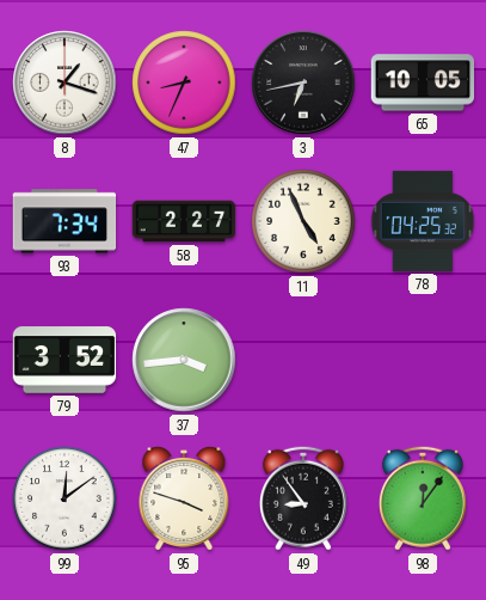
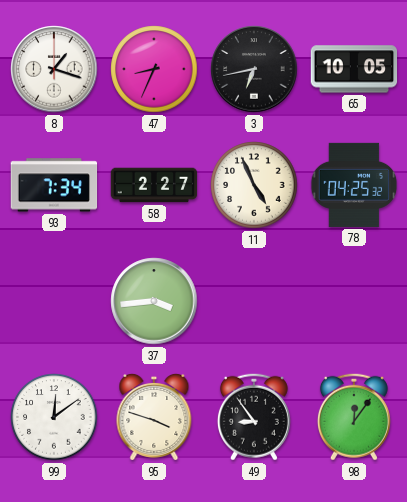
79: 3:52 -> none (64, 360)
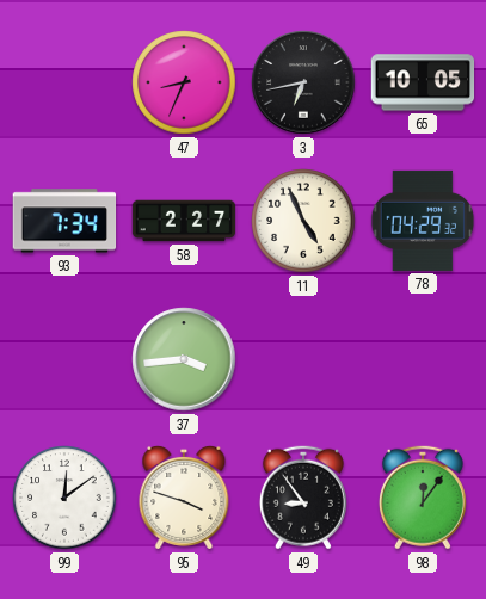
8: 1:18 -> none (54, 69)
78: 04:25 -> 04:29 (423, 221)
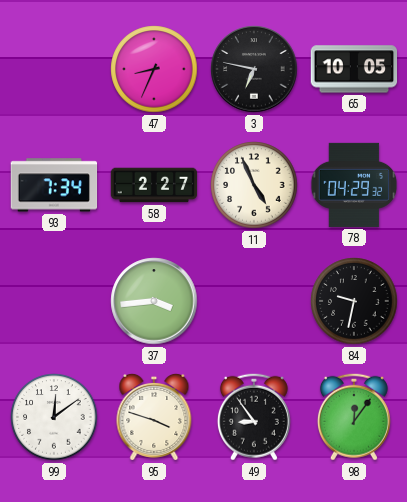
3: 6:43 -> 6:47 (254, 69)
84: none -> 9:32 (354, 301)
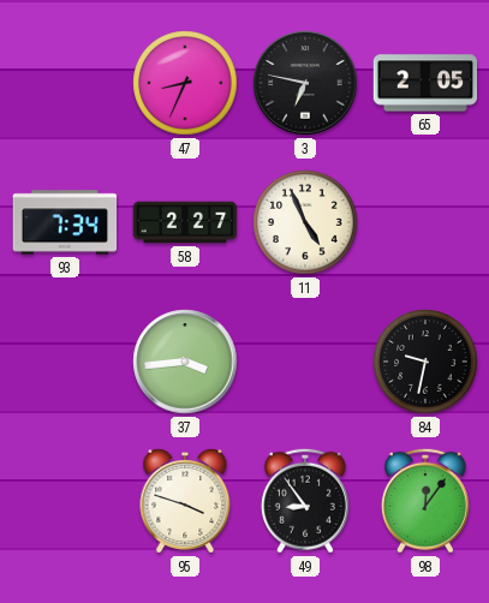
65: 10:05 -> 2:05 (425, 83)
78: 04:29 -> none (354, 185)
99: 12:09 -> none (54, 417)
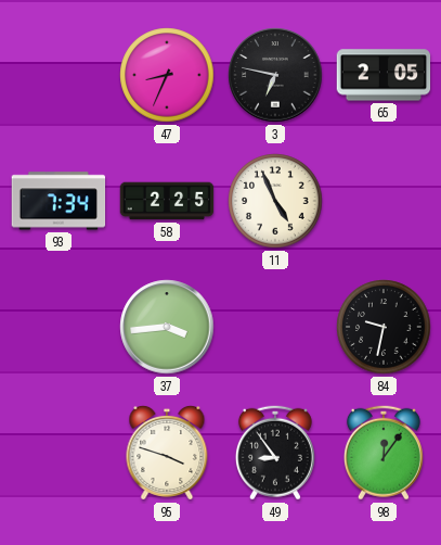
58: 2:27 -> 2:25 (167, 201)
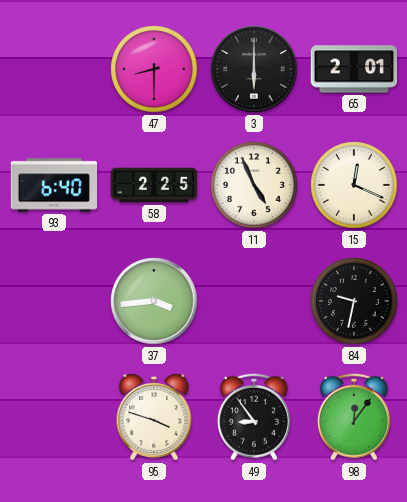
47: 8:34 -> 8:30 (154, 69)
3: 6:47 -> 6:00 (254, 69)
65: 2:05 -> 2:01 (354, 69)
93: 7:34 -> 6:40 (54, 185)
15: none -> 12:19 (354, 185)
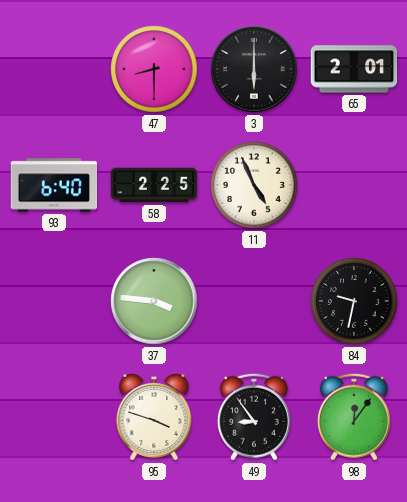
15: 12:19 -> none (354, 185)
37: 3:44 -> 3:46 (154, 301)
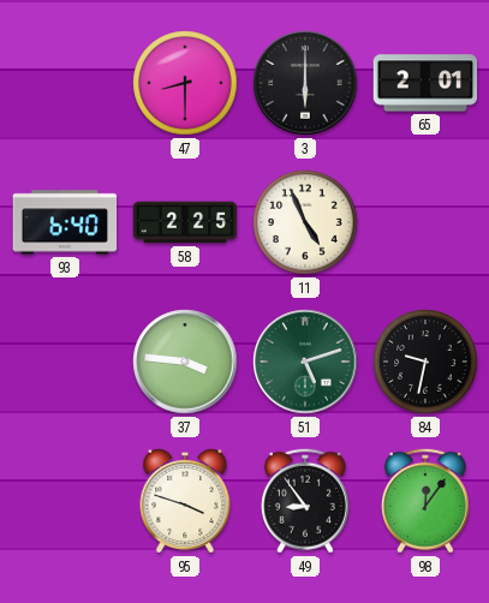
51: none -> 5:12 (305, 362)
